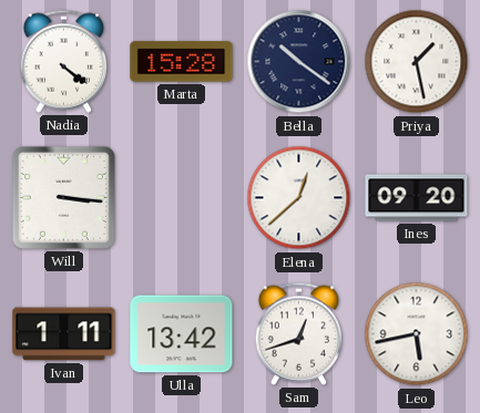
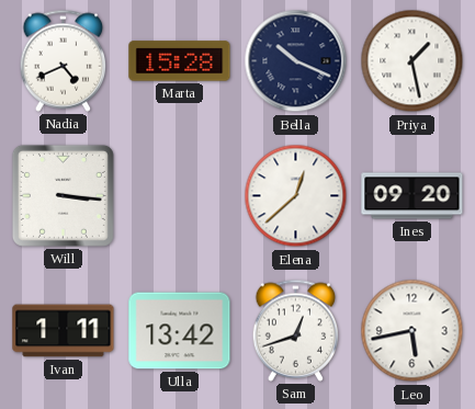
Nadia: 4:21 -> 4:41 (64, 60)
Bella: 10:21 -> 10:19 (296, 61)
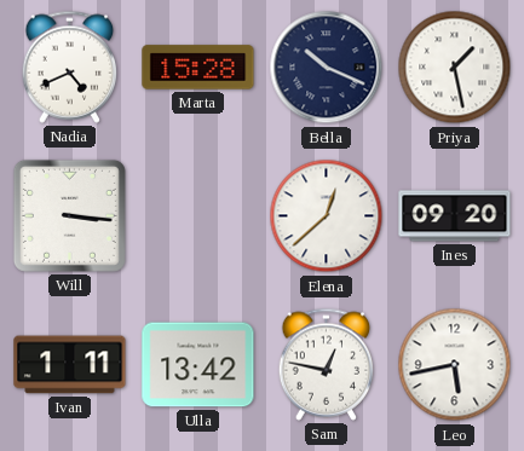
Sam: 12:42 -> 12:47 (327, 364)
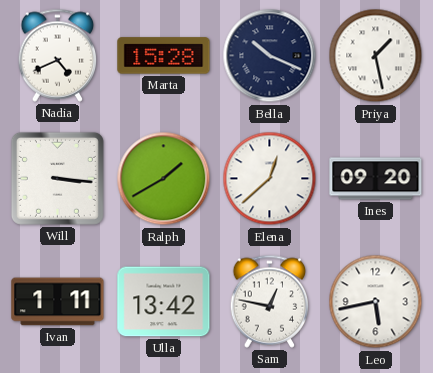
Ralph: none -> 1:40 (164, 179)
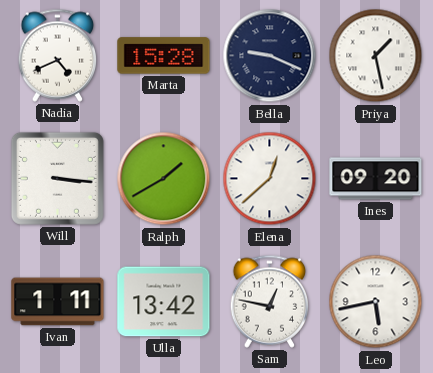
Bella: 10:19 -> 9:19 (270, 56)
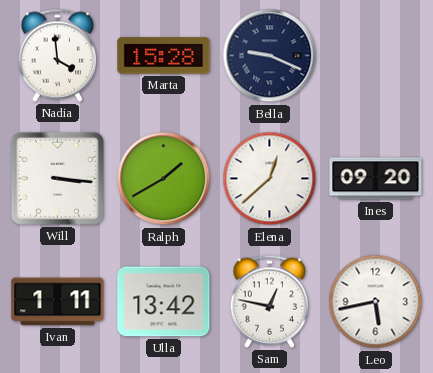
Nadia: 4:41 -> 3:59 (58, 55)
Priya: 1:28 -> none (376, 56)
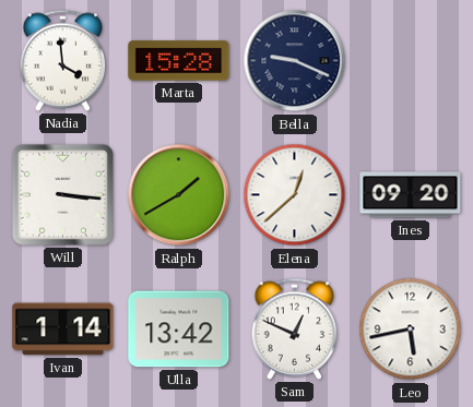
Ivan: 1:11 -> 1:14 (63, 330)
Sam: 12:47 -> 12:49 (295, 328)
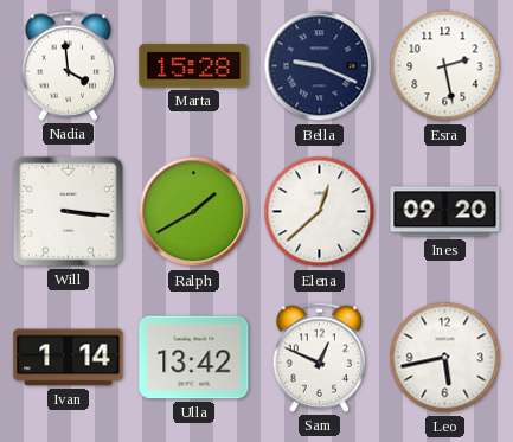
Esra: none -> 2:28 (445, 66)
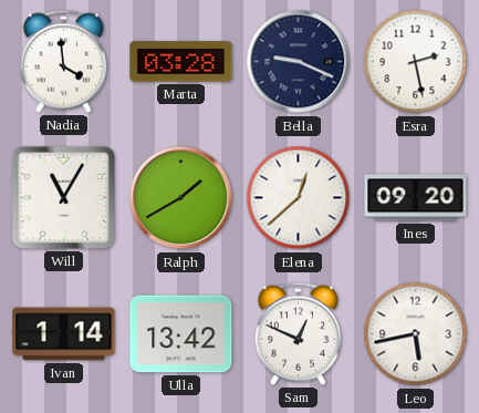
Marta: 15:28 -> 03:28 (181, 62)
Will: 3:16 -> 11:05 (63, 197)
